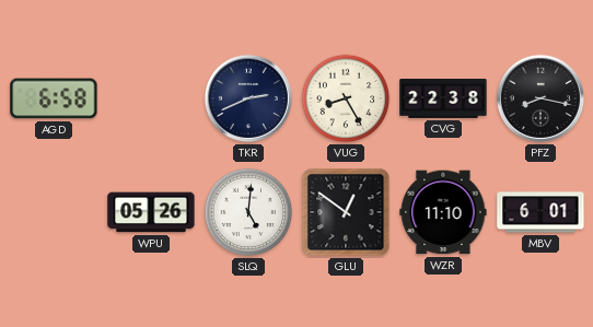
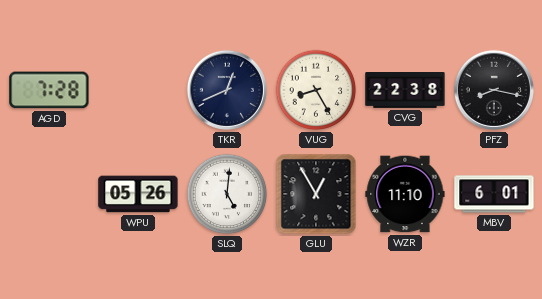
AGD: 6:58 -> 7:28 (49, 90)
TKR: 2:41 -> 12:41 (227, 90)
GLU: 12:51 -> 12:55 (316, 194)
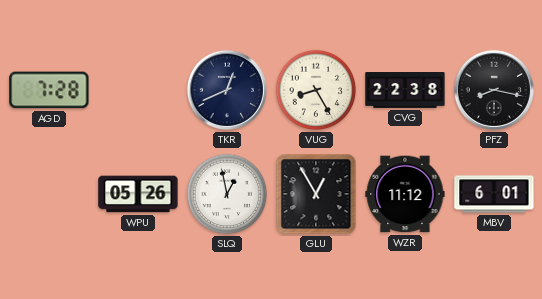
SLQ: 5:01 -> 12:58 (227, 194)
WZR: 11:10 -> 11:12 (405, 194)
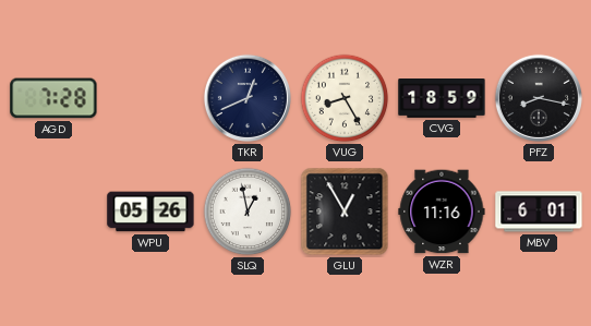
CVG: 22:38 -> 18:59 (442, 99)
WZR: 11:12 -> 11:16 (442, 212)
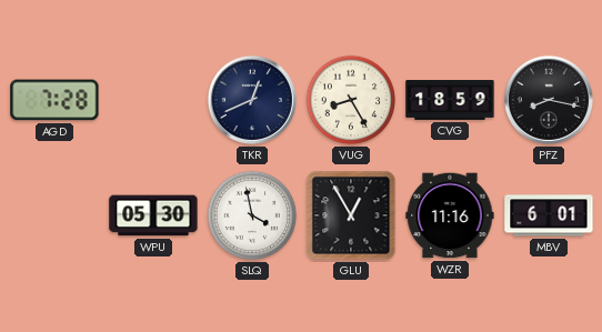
WPU: 05:26 -> 05:30 (153, 215)
SLQ: 12:58 -> 3:58 (252, 215)
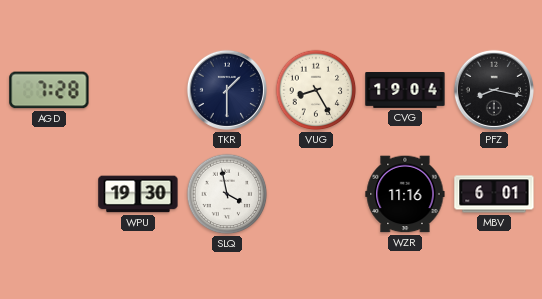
TKR: 12:41 -> 1:30 (227, 90)
CVG: 18:59 -> 19:04 (405, 91)
WPU: 05:30 -> 19:30 (138, 194)
GLU: 12:55 -> none (351, 215)
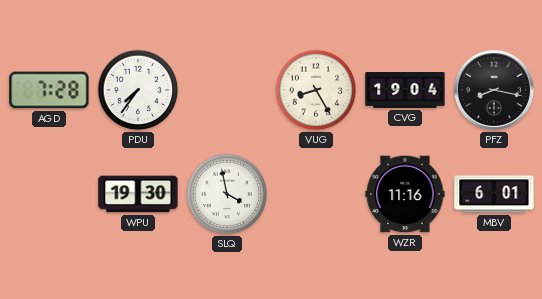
PDU: none -> 7:36 (138, 90)
TKR: 1:30 -> none (227, 90)
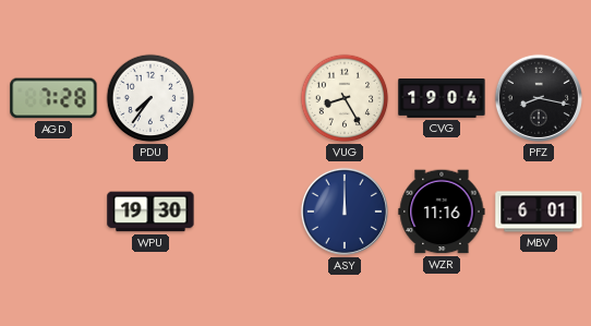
SLQ: 3:58 -> none (227, 194)
ASY: none -> 12:00 (345, 212)
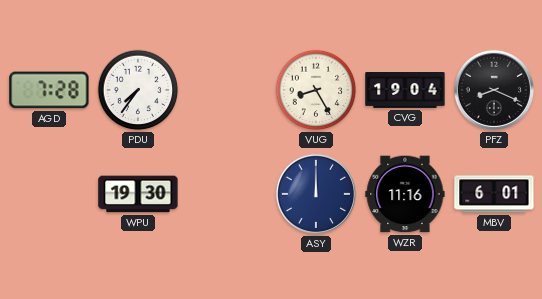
PFZ: 8:17 -> 8:19 (494, 90)
